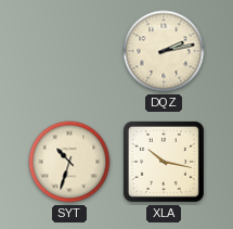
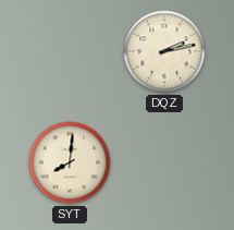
SYT: 10:33 -> 8:01 (70, 162)
XLA: 10:17 -> none (164, 162)
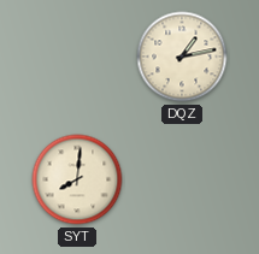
DQZ: 2:13 -> 1:13 (182, 57)
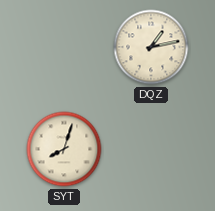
SYT: 8:01 -> 8:03 (64, 149)
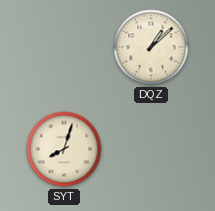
DQZ: 1:13 -> 1:08 (151, 47)
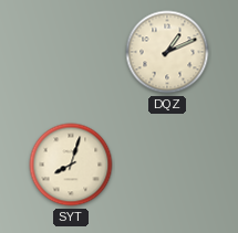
DQZ: 1:08 -> 1:11 (167, 52)
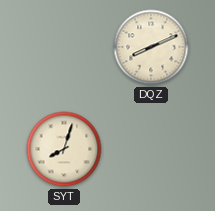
DQZ: 1:11 -> 8:11 (151, 47)
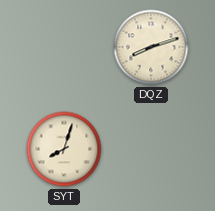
DQZ: 8:11 -> 8:12 (151, 47)
